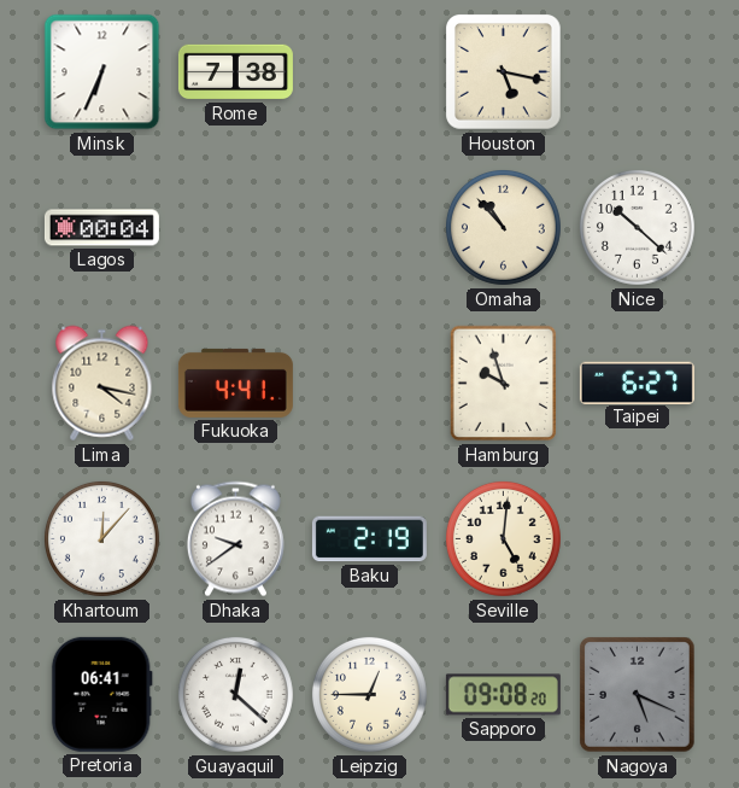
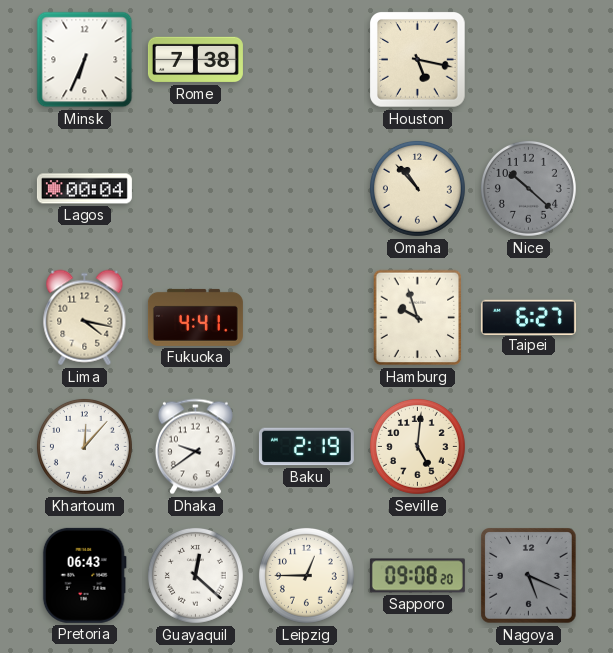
Nice dial: white -> grey (528, 188)
Pretoria: 06:41 -> 06:43 (84, 575)
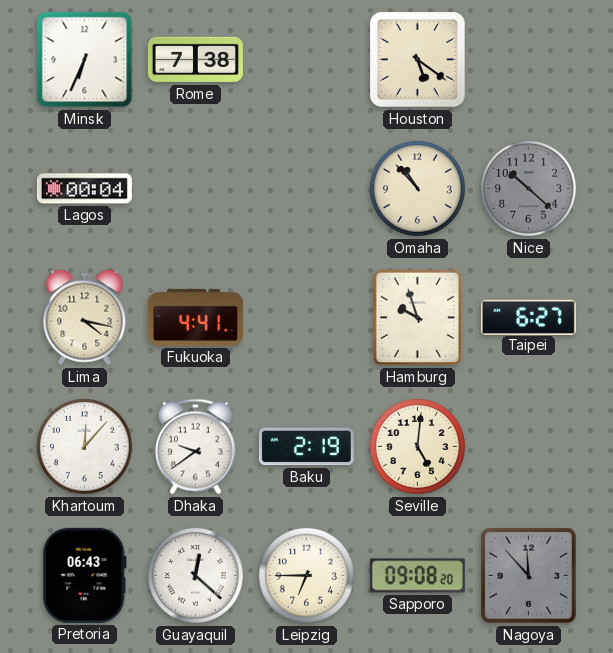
Houston: 5:17 -> 5:21 (418, 60)
Leipzig: 12:45 -> 6:45 (306, 575)
Nagoya: 5:19 -> 11:53 (529, 576)
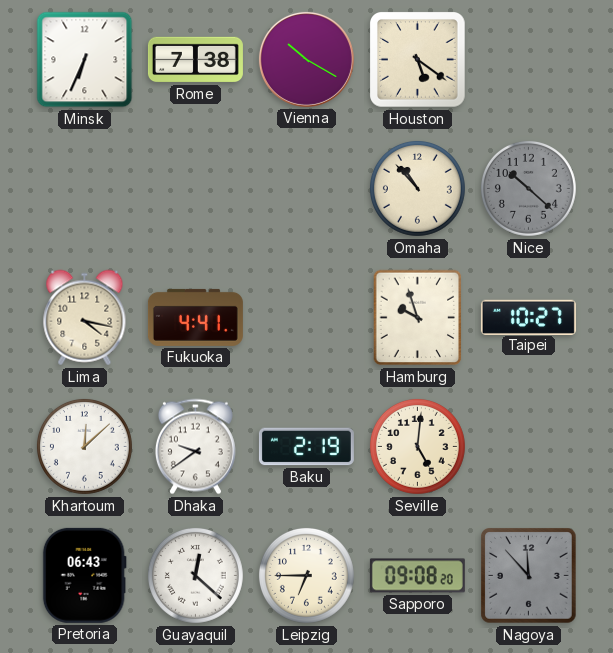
Vienna: none -> 10:20 (306, 59)
Lagos: 00:04 -> none (84, 189)
Taipei: 6:27 -> 10:27 (528, 317)
Khartoum: 12:07 -> 12:08 (84, 446)
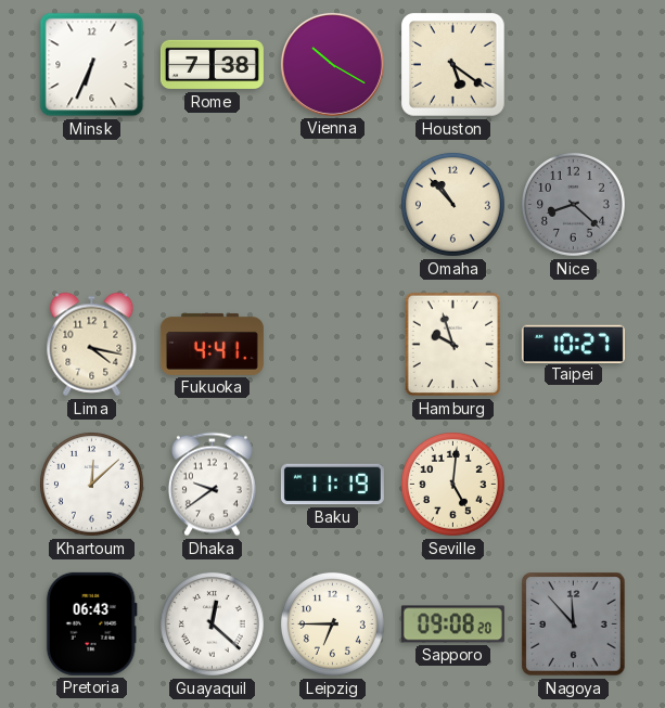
Nice: 10:22 -> 8:22 (573, 204)
Baku: 2:19 -> 11:19 (332, 485)
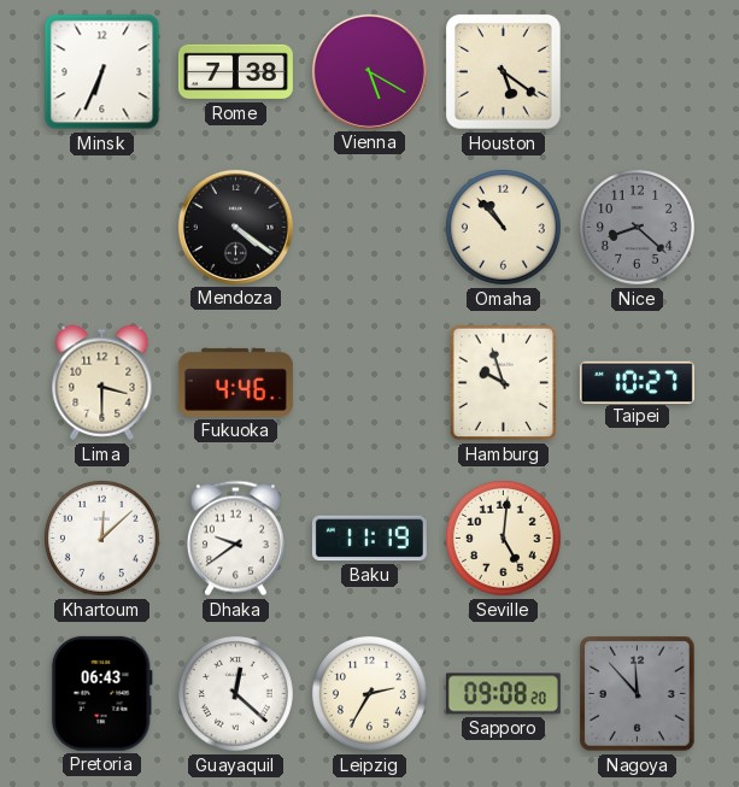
Vienna: 10:20 -> 5:20 (369, 71)
Mendoza: none -> 4:21 (235, 227)
Lima: 4:17 -> 3:30 (102, 383)
Fukuoka: 4:41 -> 4:46 (235, 382)
Leipzig: 6:45 -> 2:35 (369, 693)
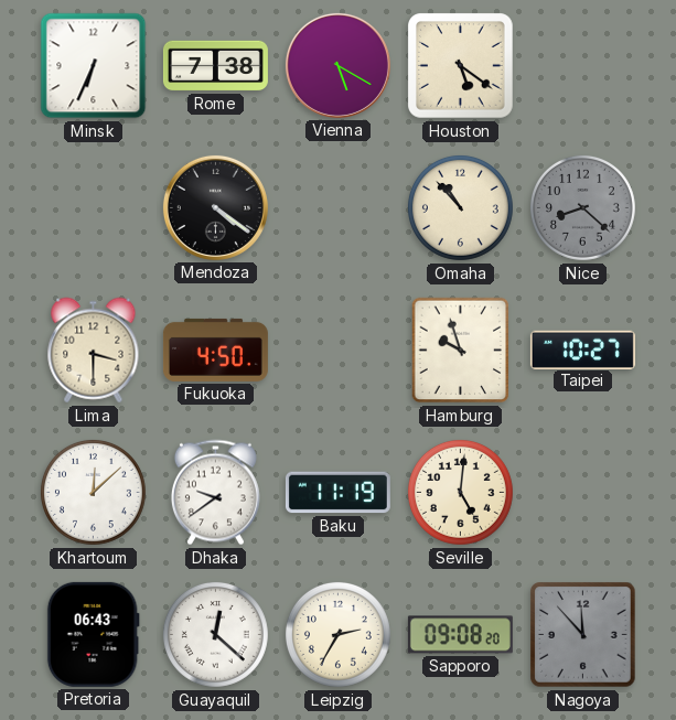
Fukuoka: 4:46 -> 4:50 (215, 350)
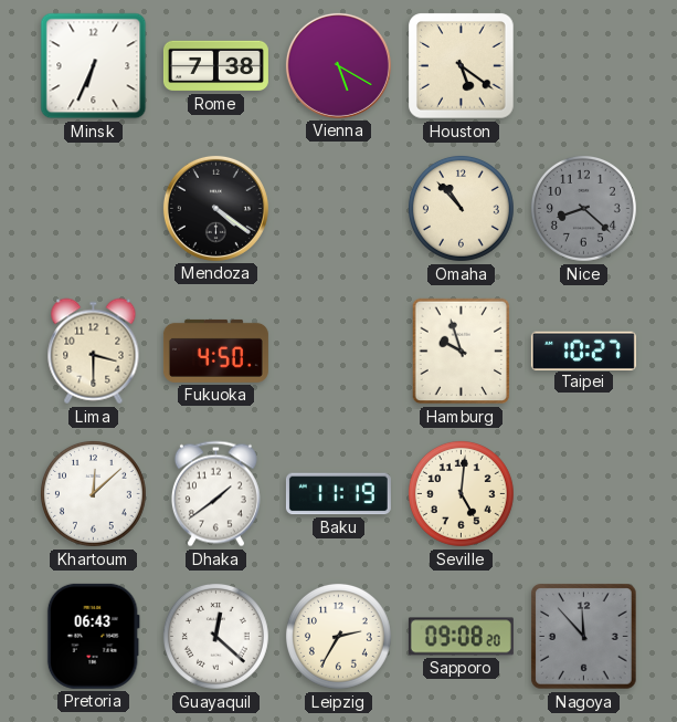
Dhaka: 9:39 -> 1:39 (215, 494)
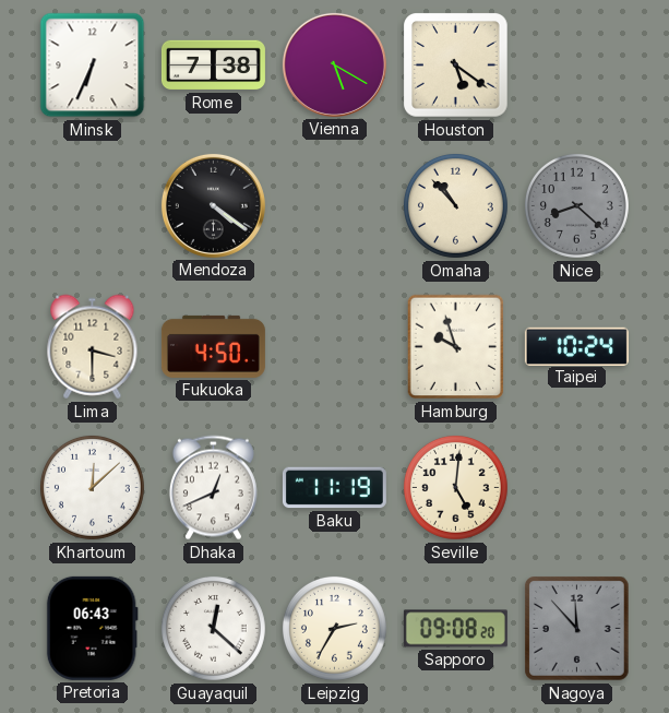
Taipei: 10:27 -> 10:24 (576, 346)
Dhaka: 1:39 -> 12:41 (213, 488)
